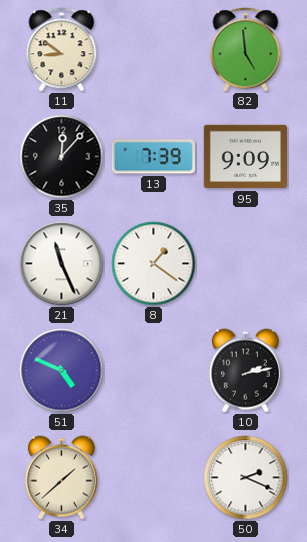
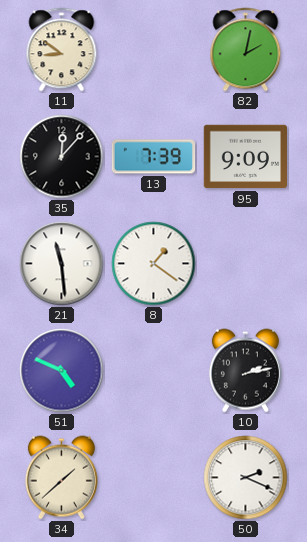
82: 4:59 -> 2:02 (246, 50)
21: 11:26 -> 11:29 (62, 264)
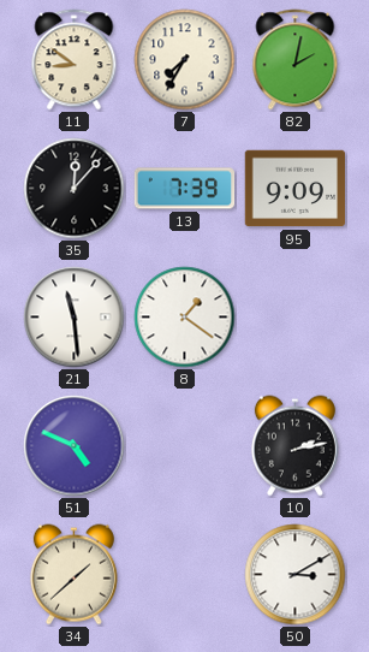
7: none -> 7:35 (185, 60)
50: 2:19 -> 3:10 (296, 575)
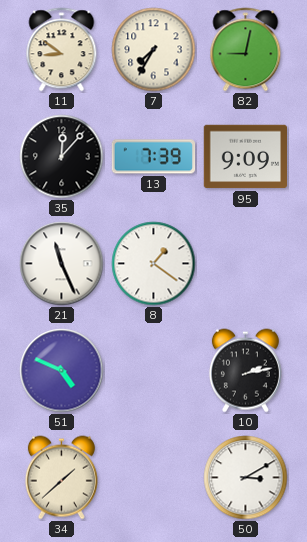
82: 2:02 -> 9:02 (246, 50)
21: 11:29 -> 11:26 (62, 264)
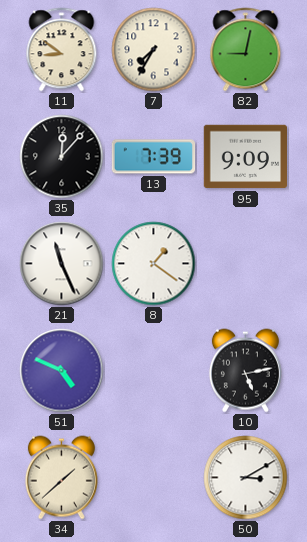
10: 2:13 -> 5:13 (245, 371)
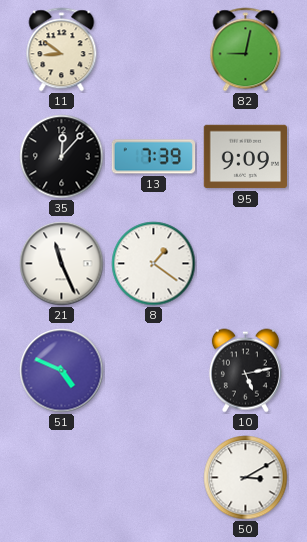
7: 7:35 -> none (154, 50)
34: 1:38 -> none (61, 478)
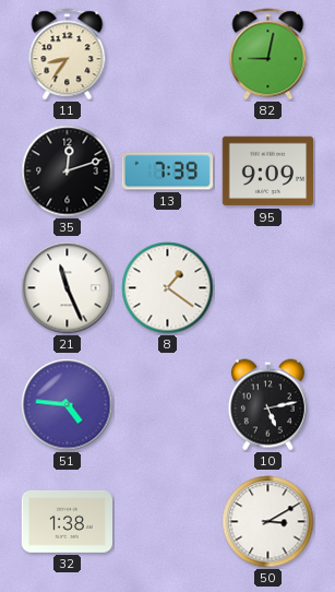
11: 8:51 -> 8:36 (68, 55)
35: 12:07 -> 12:12 (68, 171)
51: 4:49 -> 4:46 (68, 405)
32: none -> 1:38 (67, 522)
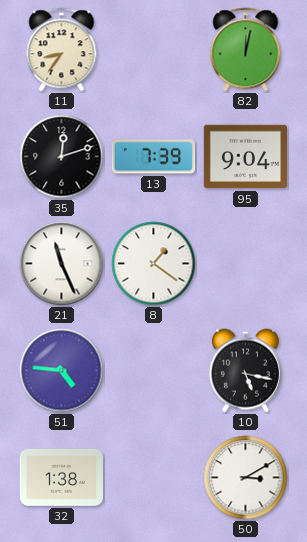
82: 9:02 -> 12:02 (246, 50)
95: 9:09 -> 9:04 (245, 157)
10: 5:13 -> 5:17 (245, 371)
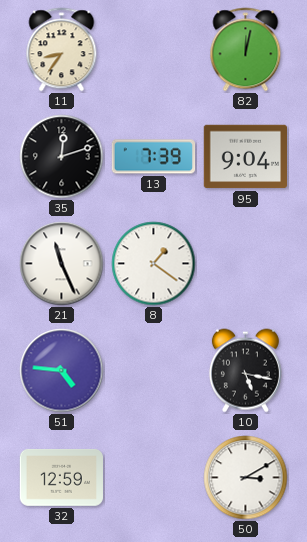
32: 1:38 -> 12:59 (61, 478)
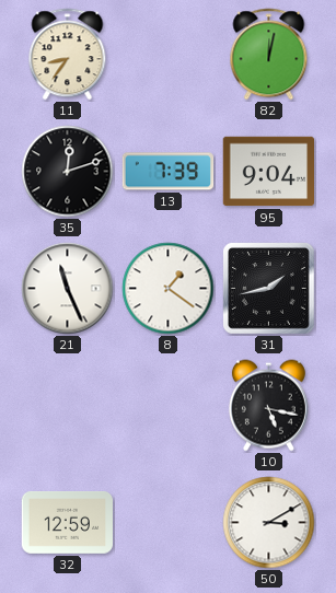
31: none -> 1:43 (269, 289)
51: 4:46 -> none (62, 371)
